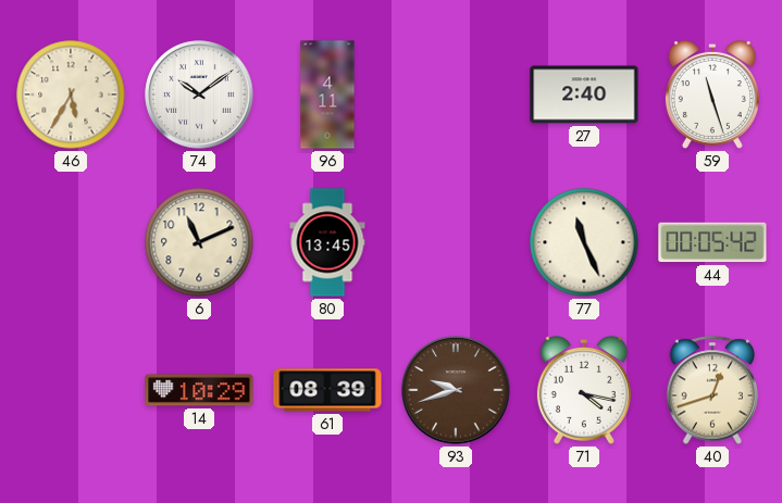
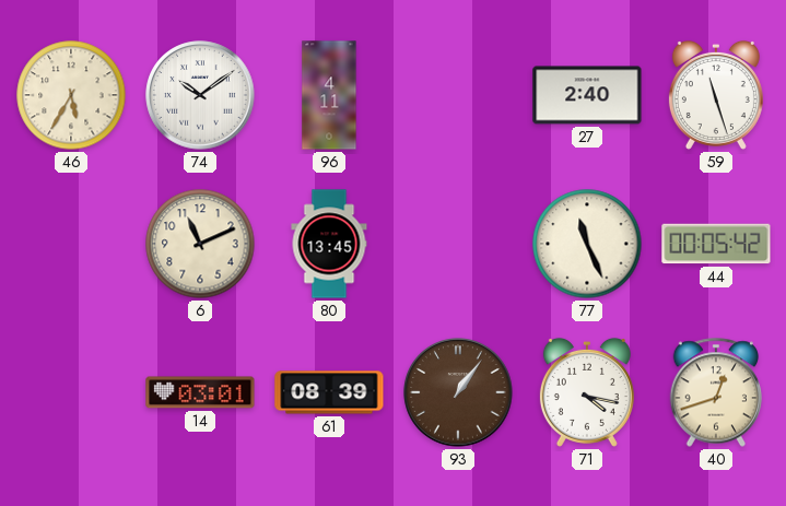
14: 10:29 -> 03:01 (200, 392)
93: 9:42 -> 1:06 (458, 392)
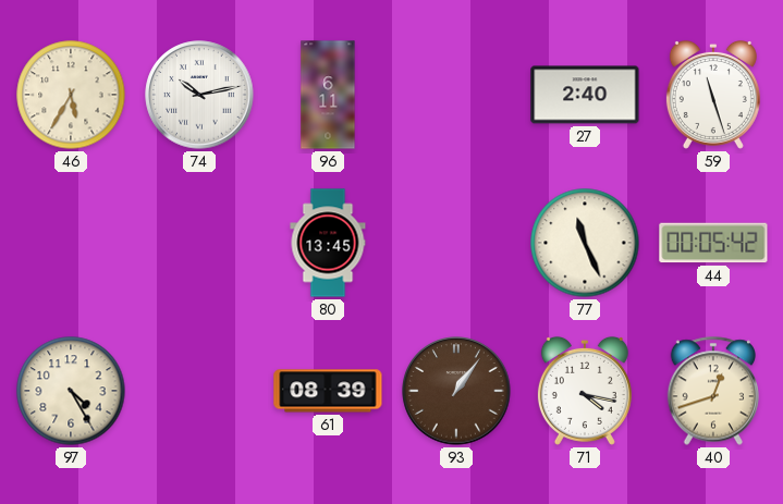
74: 10:09 -> 10:13 (199, 95)
96: 4:11 -> 6:11 (328, 95)
6: 11:11 -> none (200, 244)
97: none -> 4:25 (71, 391)
14: 03:01 -> none (200, 392)
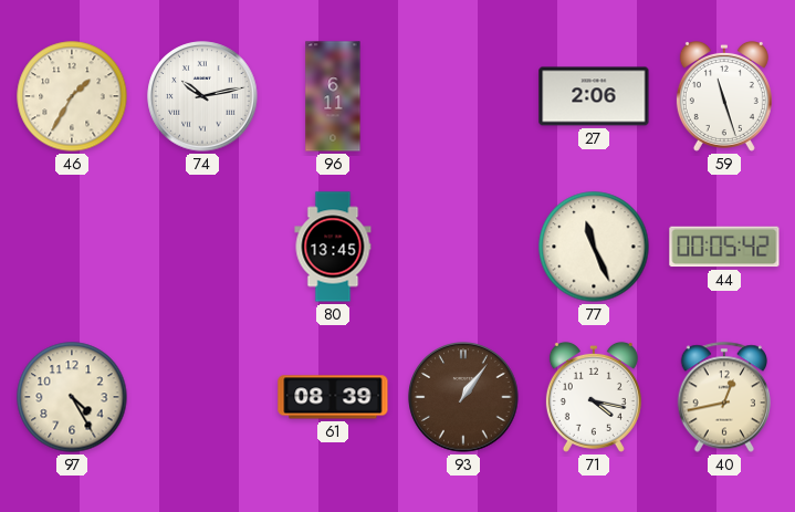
46: 5:35 -> 1:35 (72, 96)
27: 2:40 -> 2:06 (594, 96)
40: 12:42 -> 12:43 (723, 397)
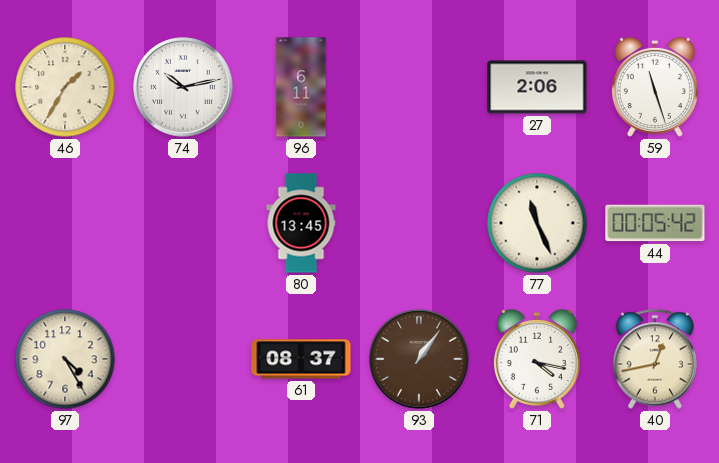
61: 08:39 -> 08:37 (301, 359)
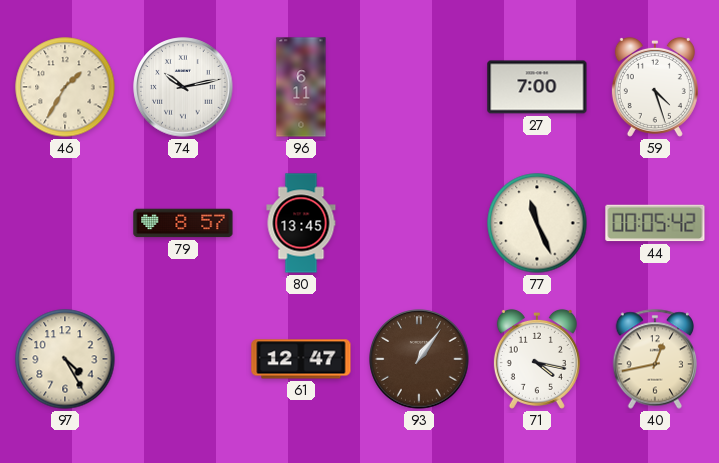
27: 2:06 -> 7:00 (537, 87)
59: 11:27 -> 4:27 (655, 87)
79: none -> 8:57 (183, 223)
61: 08:37 -> 12:47 (301, 359)
